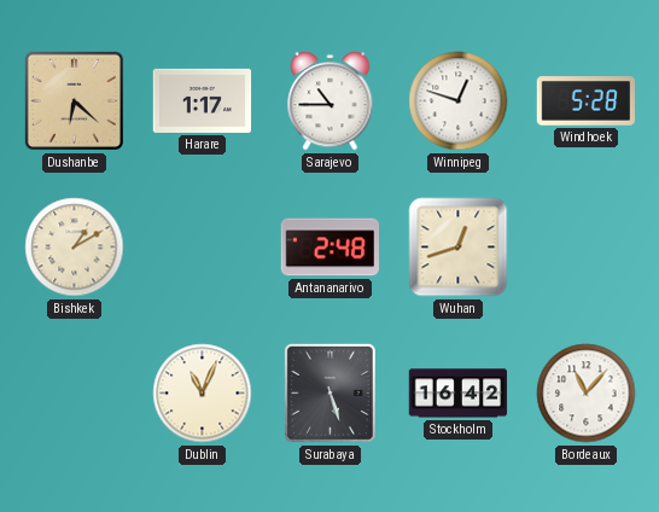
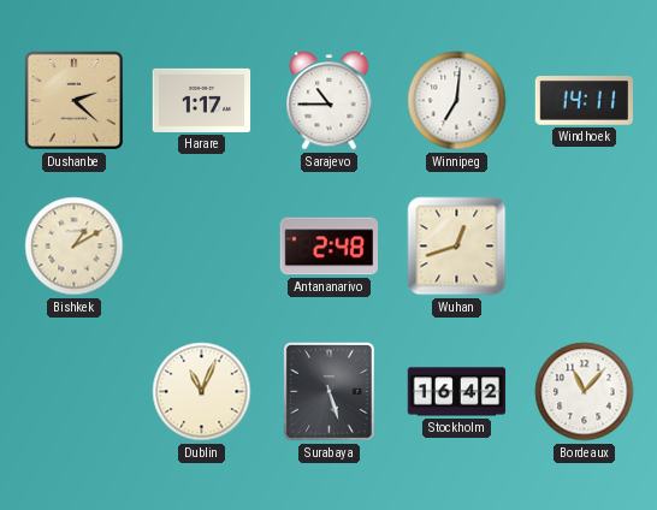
Dushanbe: 6:22 -> 2:22 (73, 100)
Winnipeg: 12:48 -> 7:01 (457, 101)
Windhoek: 5:28 -> 14:11 (584, 101)
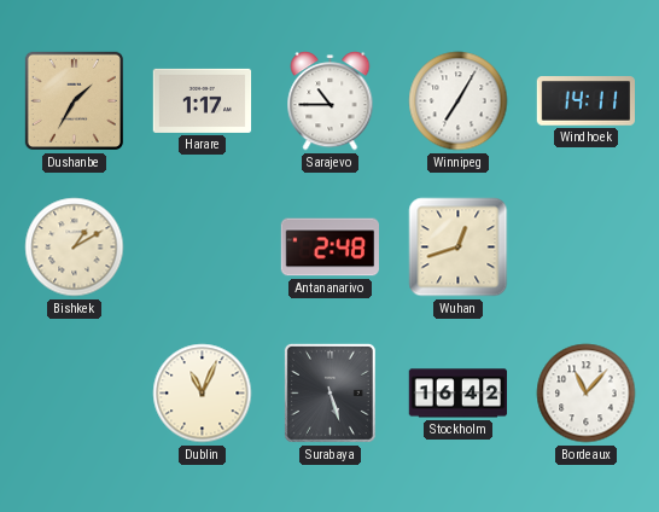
Dushanbe: 2:22 -> 1:35 (74, 100)
Winnipeg: 7:01 -> 7:05 (459, 101)
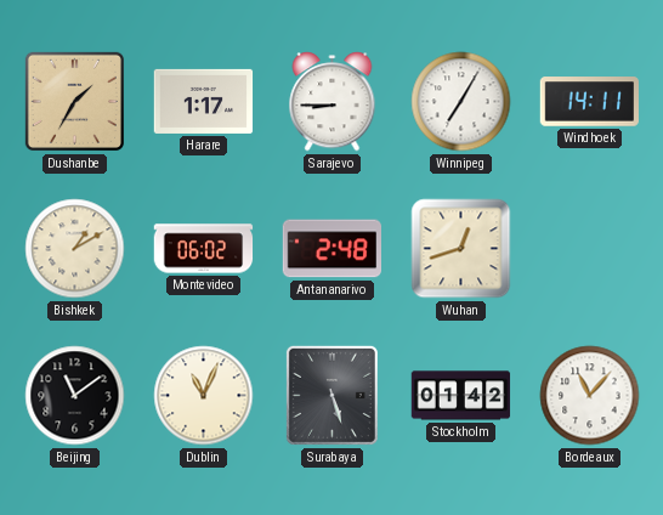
Sarajevo: 10:45 -> 8:45 (333, 102)
Montevideo: none -> 06:02 (204, 249)
Beijing: none -> 11:09 (75, 396)
Stockholm: 16:42 -> 01:42 (461, 396)
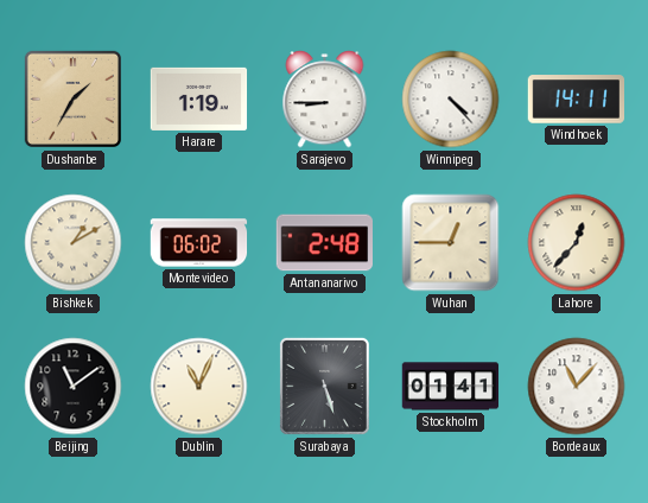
Harare: 1:17 -> 1:19 (199, 98)
Winnipeg: 7:05 -> 4:23 (451, 100)
Wuhan: 12:42 -> 12:45 (451, 243)
Lahore: none -> 12:37 (577, 243)
Stockholm: 01:42 -> 01:41 (451, 387)
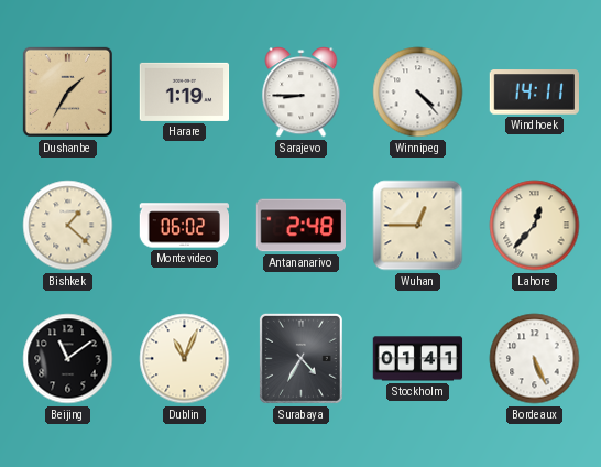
Bishkek: 1:10 -> 1:22 (68, 226)
Surabaya: 5:27 -> 4:35 (300, 358)
Bordeaux: 11:07 -> 5:26 (535, 359)
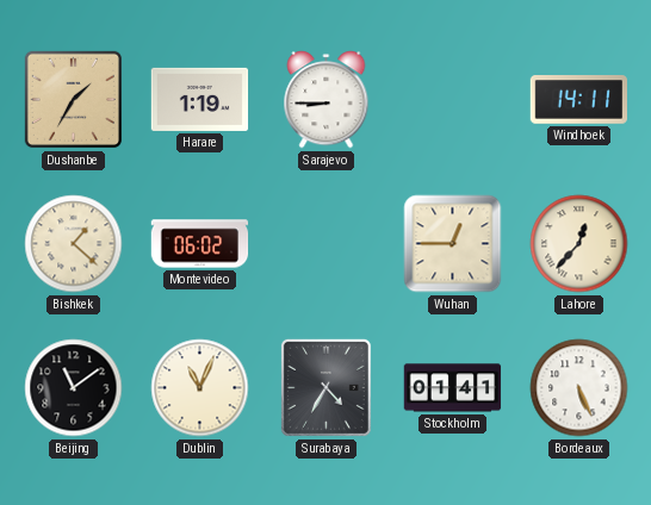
Winnipeg: 4:23 -> none (418, 93)
Antananarivo: 2:48 -> none (302, 226)
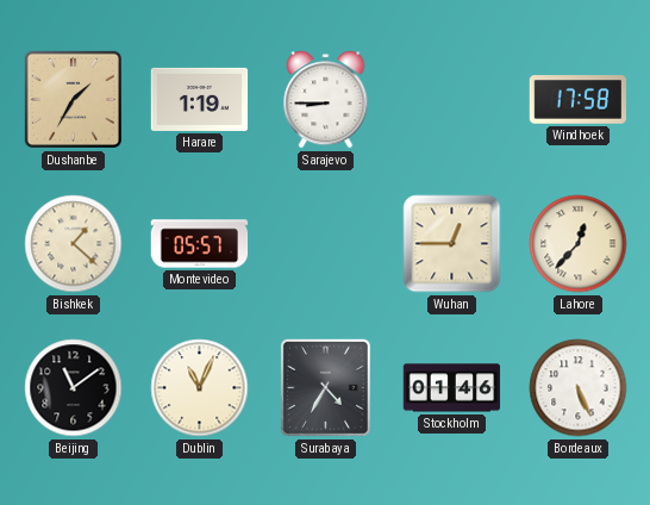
Windhoek: 14:11 -> 17:58 (577, 100)
Montevideo: 06:02 -> 05:57 (200, 244)
Stockholm: 01:41 -> 01:46 (452, 388)
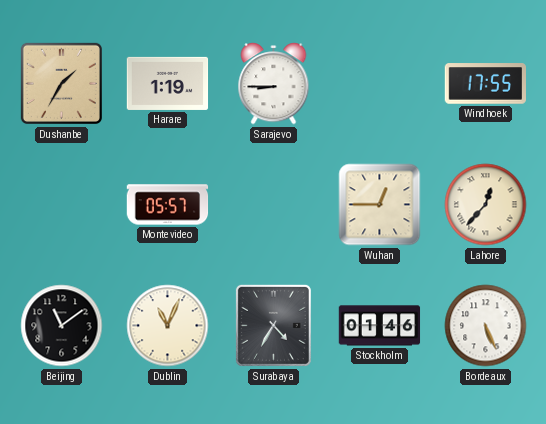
Windhoek: 17:58 -> 17:55 (485, 84)
Bishkek: 1:22 -> none (74, 244)
